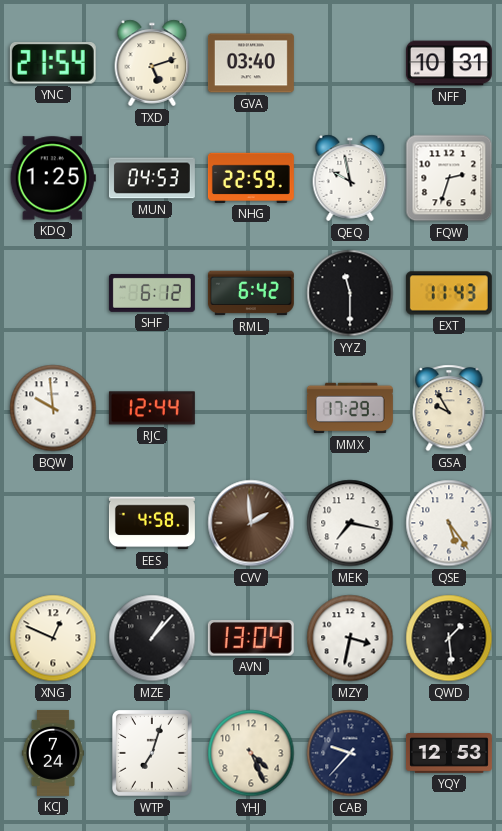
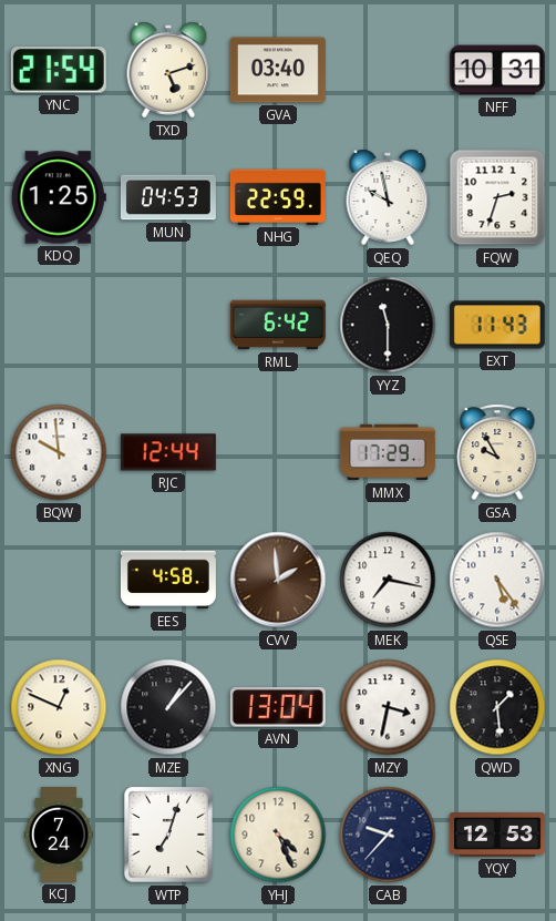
SHF: 6:12 -> none (152, 293)
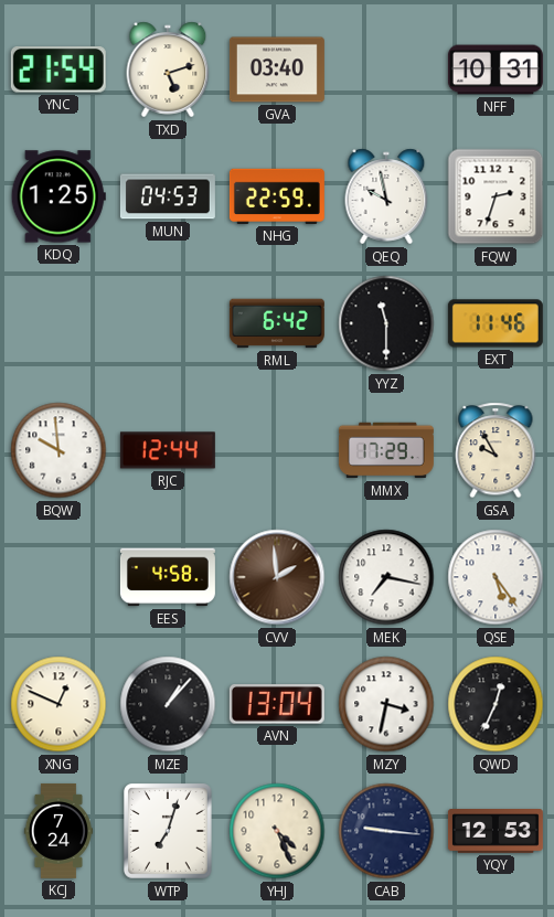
EXT: 11:43 -> 11:46 (496, 323)
QWD: 1:29 -> 12:34 (496, 704)
CAB: 9:37 -> 9:16 (386, 831)
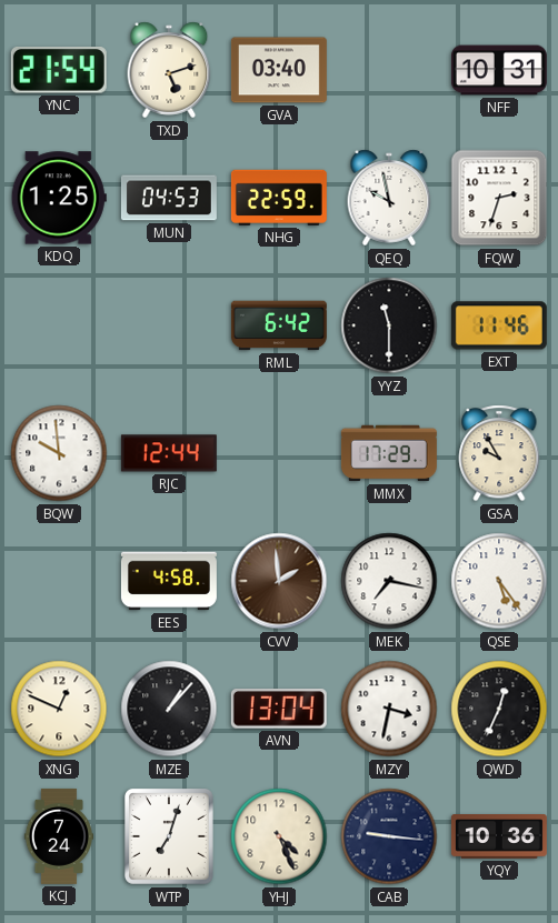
YQY: 12:53 -> 10:36 (499, 837)
